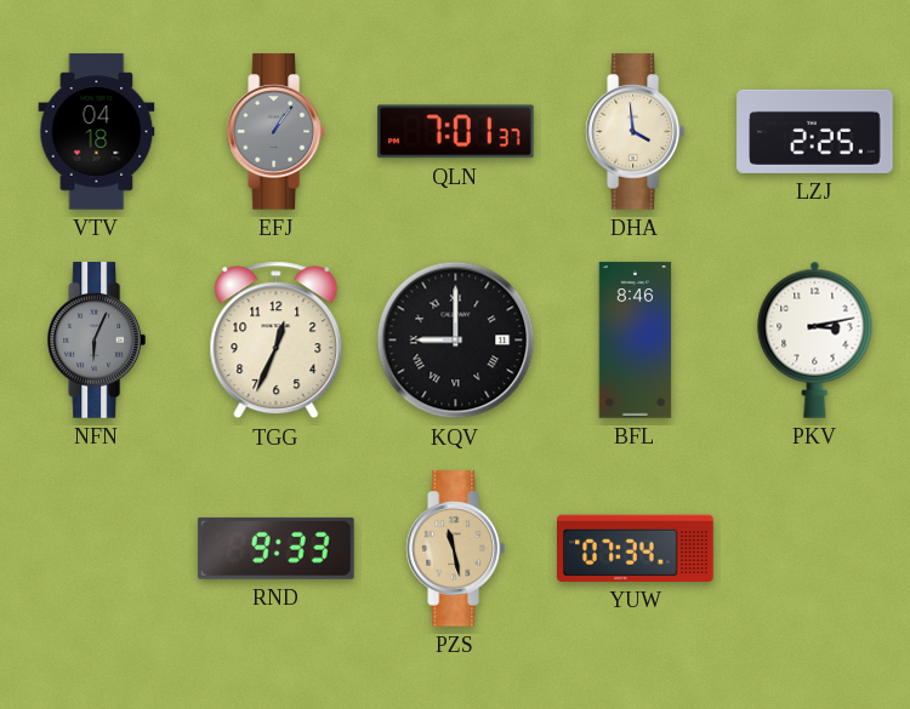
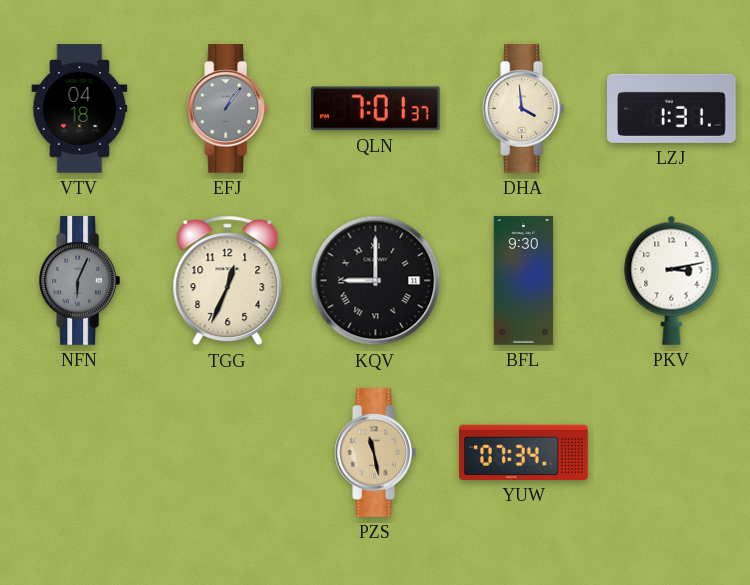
LZJ: 2:25 -> 1:31 (672, 108)
BFL: 8:46 -> 9:30 (524, 281)
RND: 9:33 -> none (275, 548)
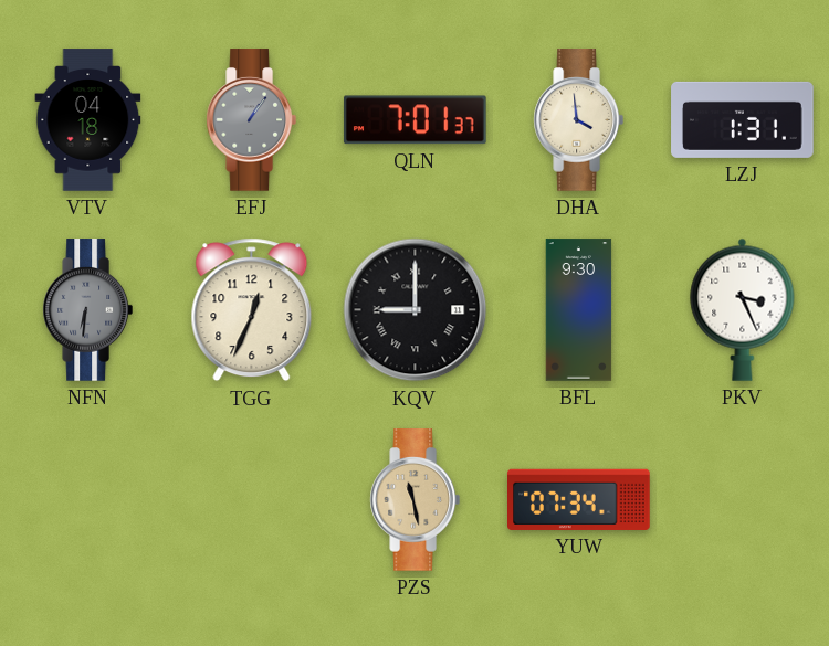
NFN: 6:04 -> 6:31 (87, 310)
PKV: 3:13 -> 3:26 (743, 309)
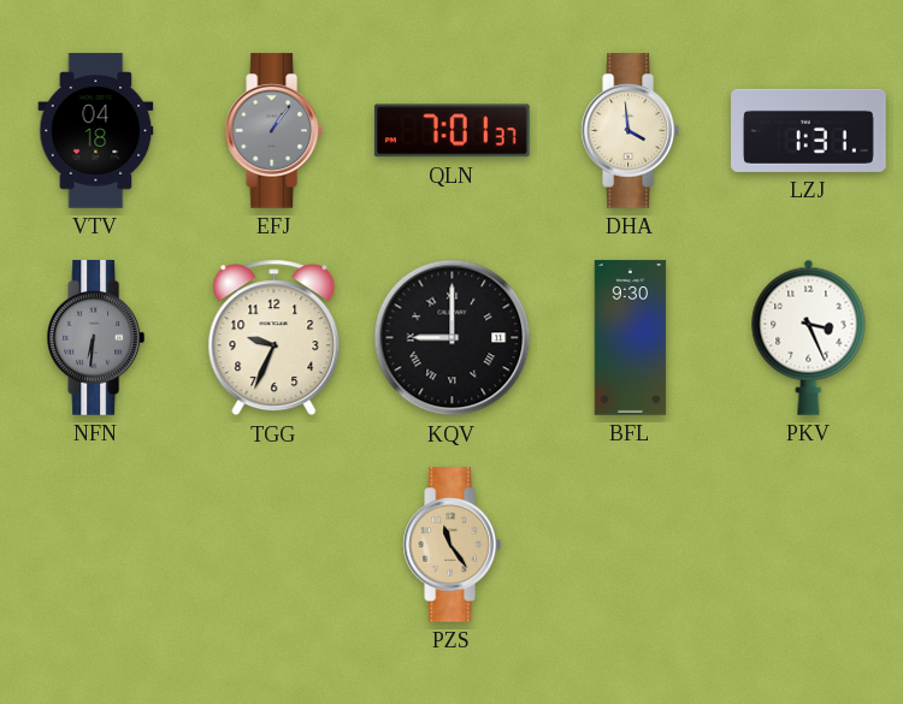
TGG: 12:34 -> 9:34 (275, 338)
PZS: 11:28 -> 11:24 (451, 545)
YUW: 07:34 -> none (579, 499)
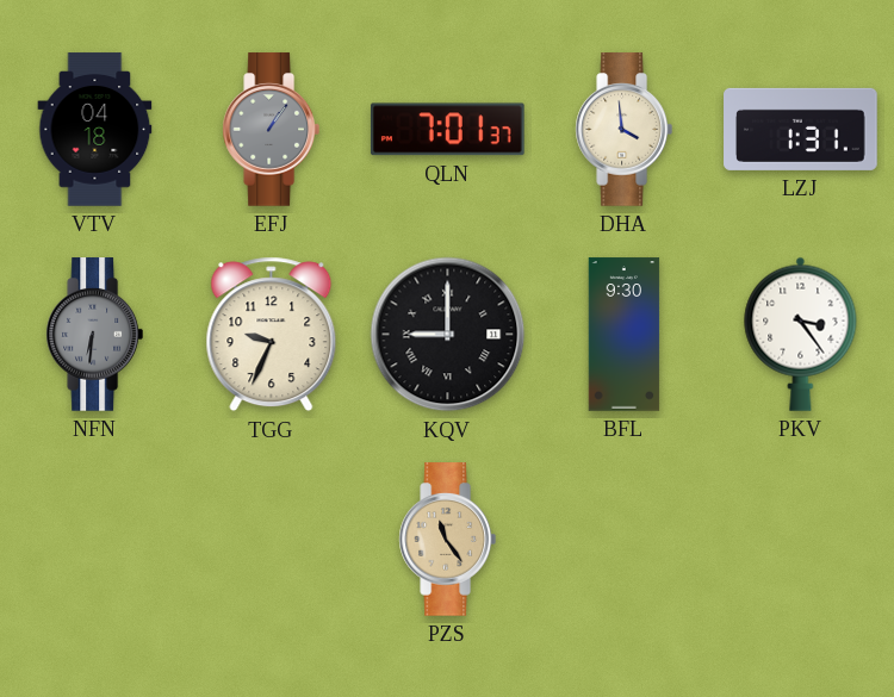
PKV: 3:26 -> 3:24 (801, 334)
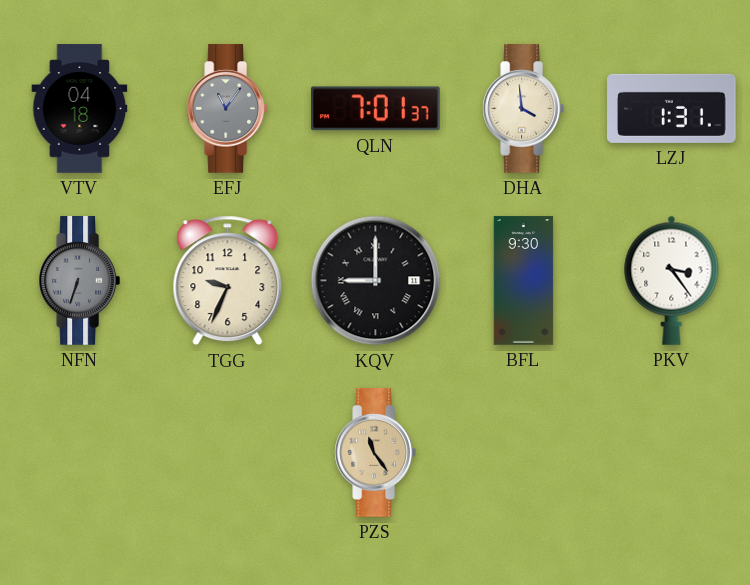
EFJ: 1:06 -> 11:06 (227, 109)
NFN: 6:31 -> 6:33 (79, 281)
